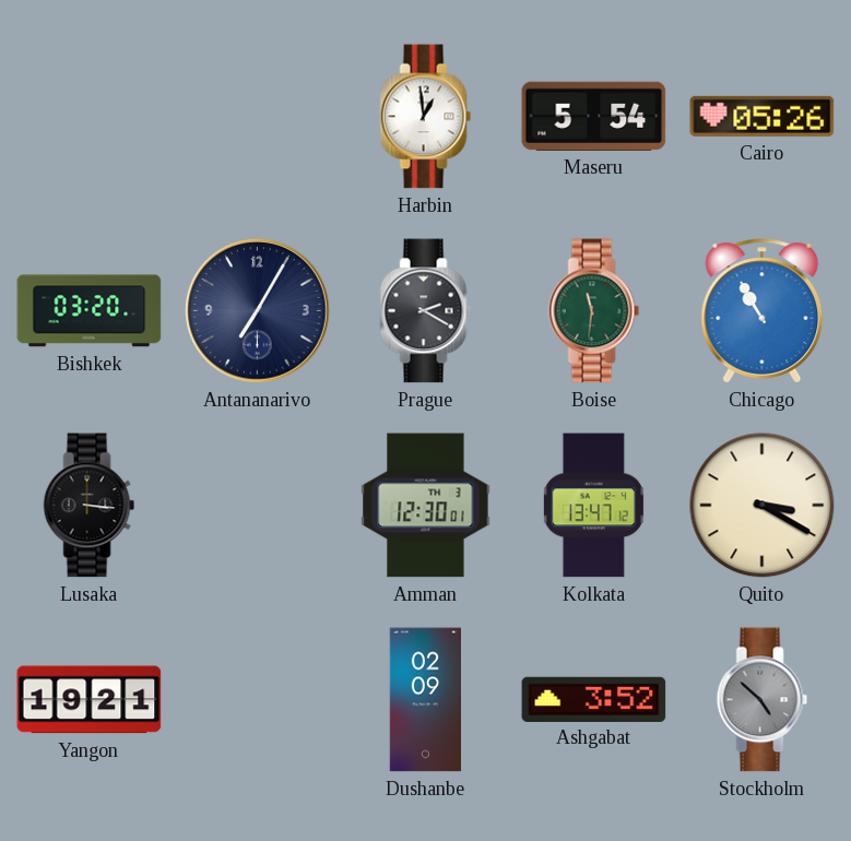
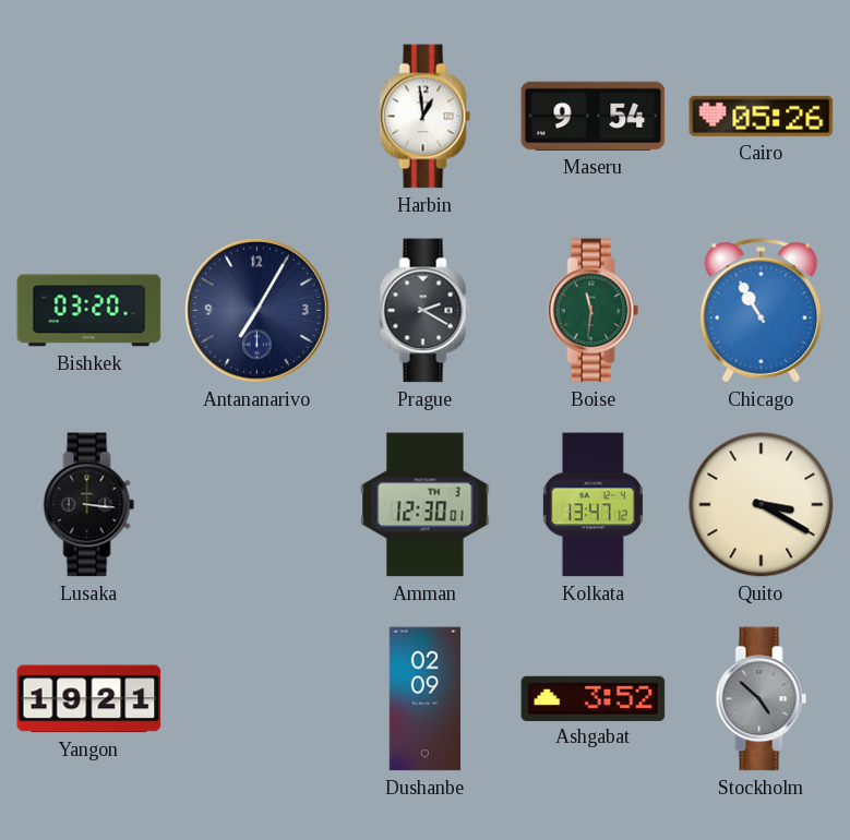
Maseru: 5:54 -> 9:54 (594, 116)
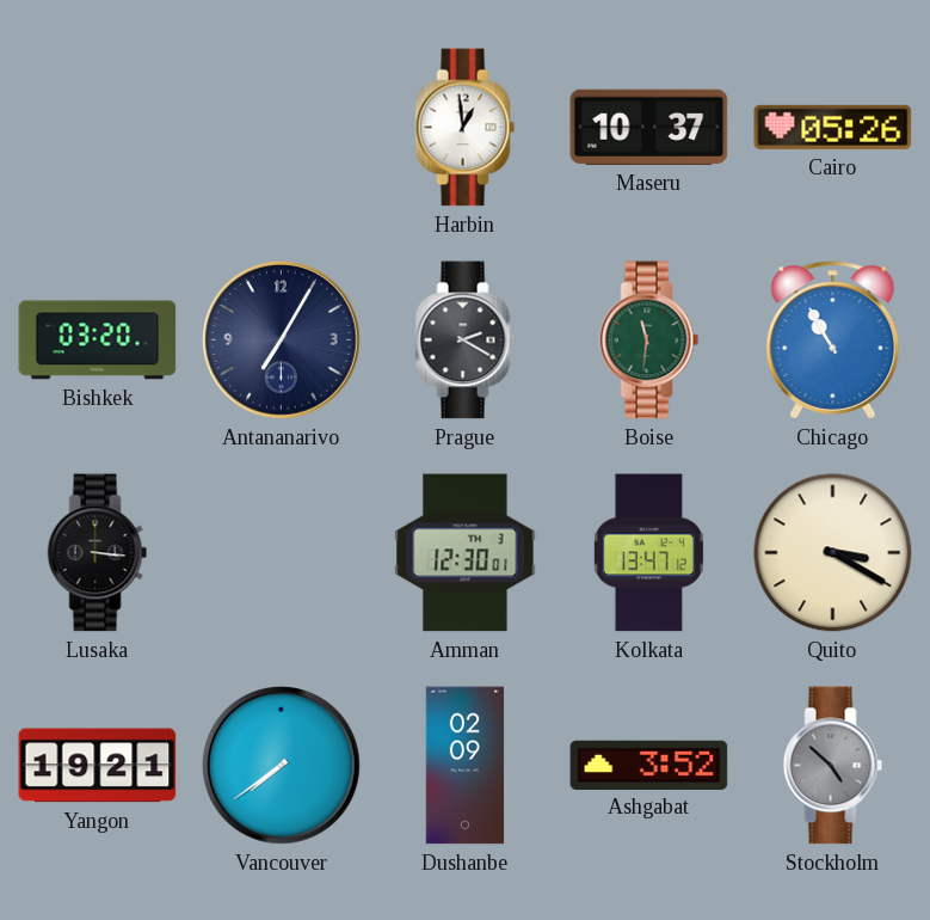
Maseru: 9:54 -> 10:37 (649, 127)
Vancouver: none -> 7:39 (282, 766)
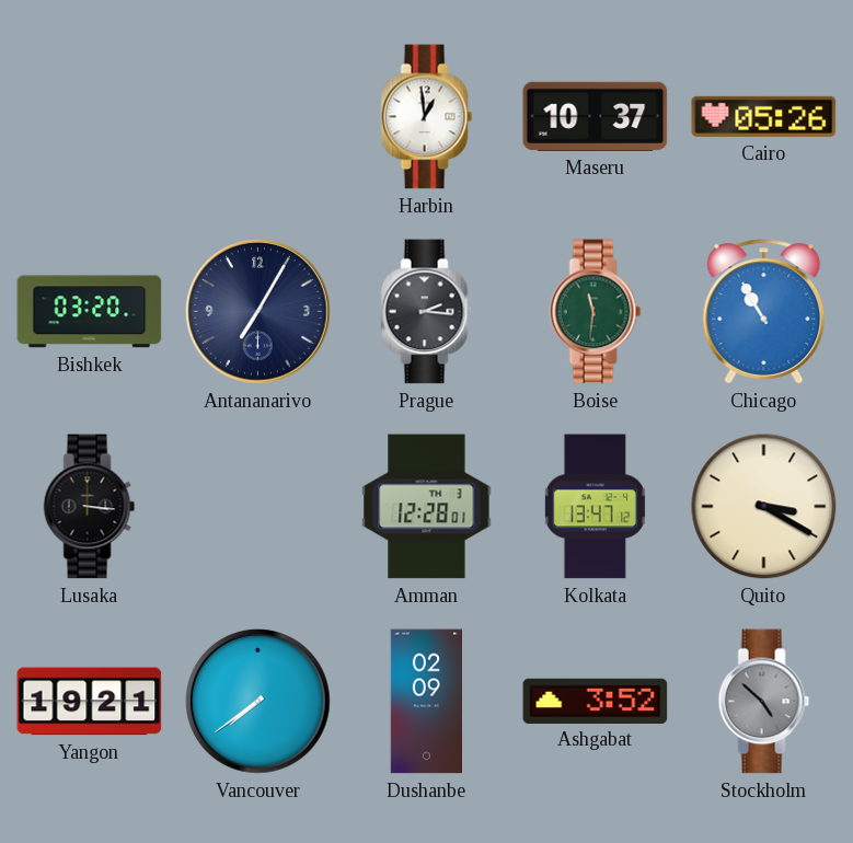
Prague: 2:20 -> 2:16 (427, 312)
Amman: 12:30 -> 12:28 (427, 507)
